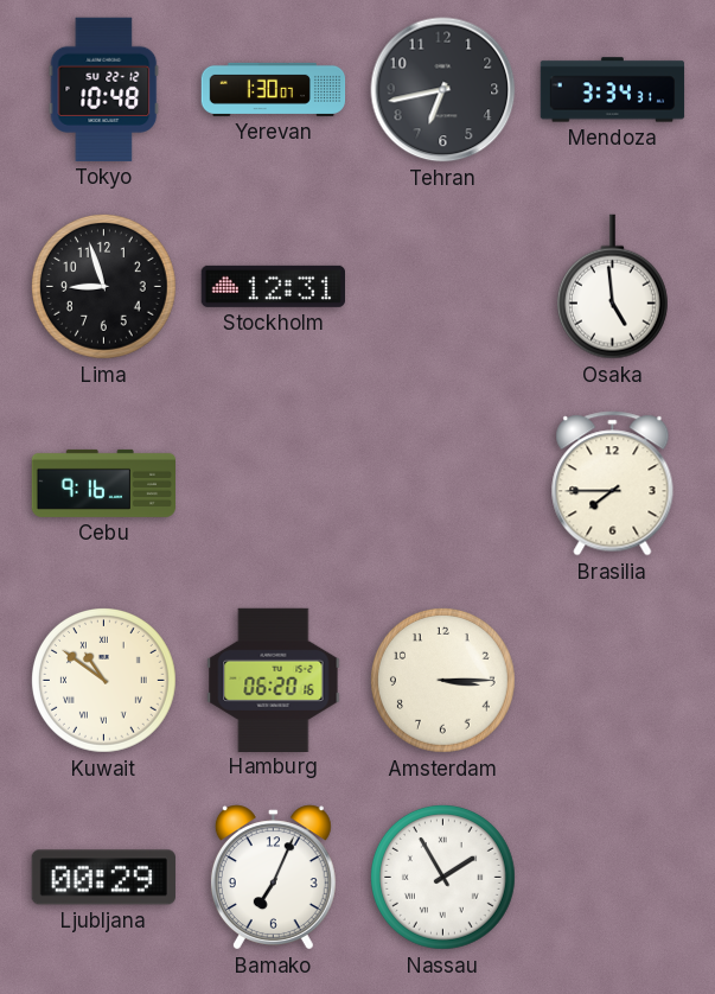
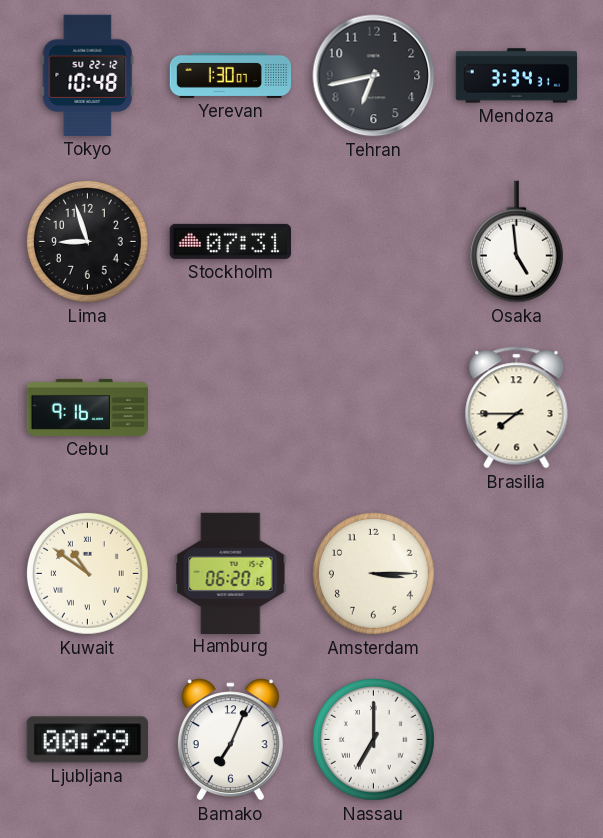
Stockholm: 12:31 -> 07:31 (230, 241)
Nassau: 1:55 -> 7:00 (373, 739)
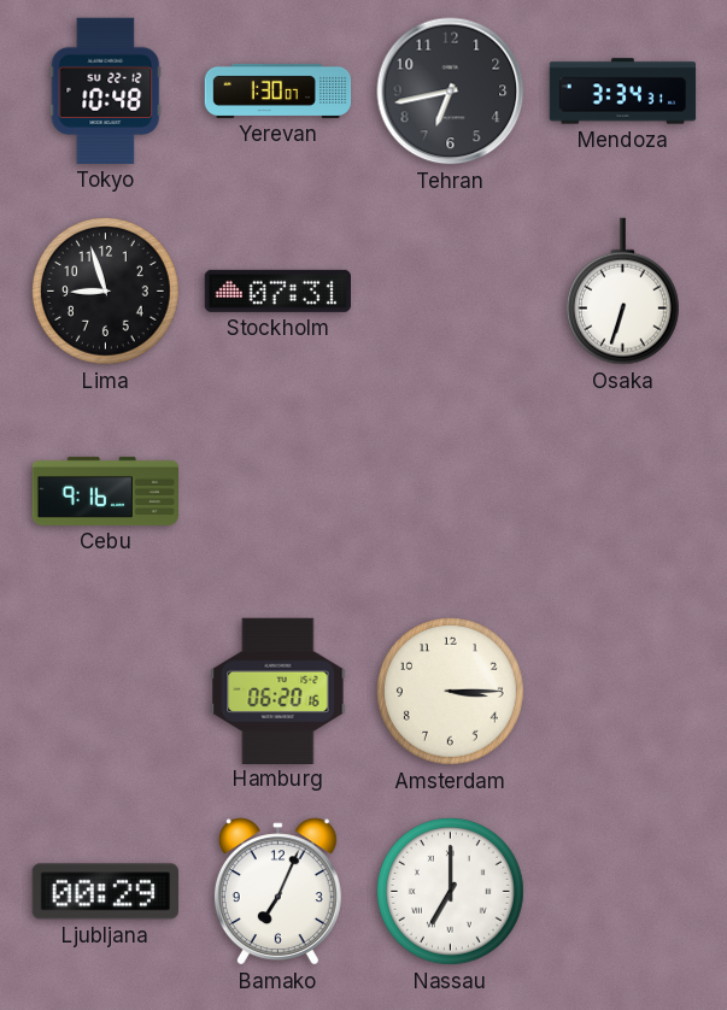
Osaka: 4:59 -> 6:33 (622, 292)
Brasilia: 7:45 -> none (517, 408)
Kuwait: 10:51 -> none (87, 573)
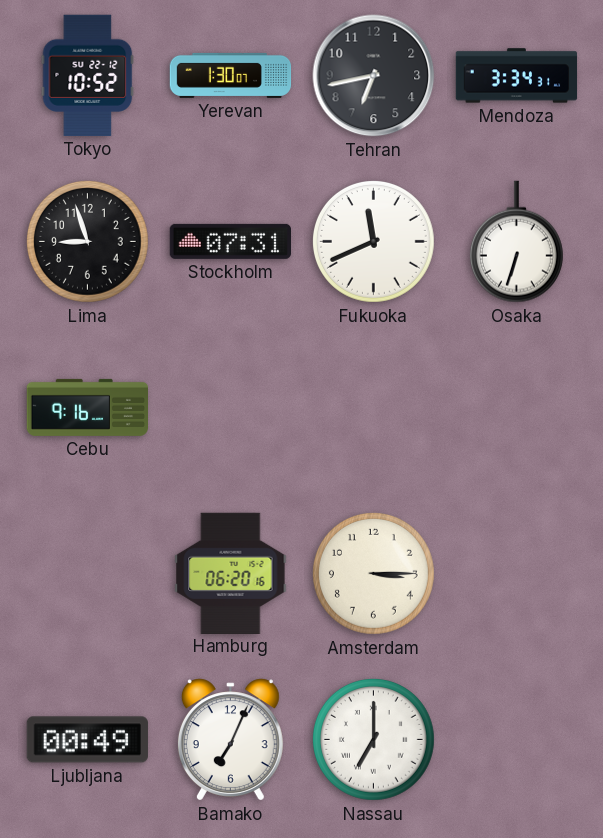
Tokyo: 10:48 -> 10:52 (88, 75)
Fukuoka: none -> 11:41 (373, 241)
Ljubljana: 00:29 -> 00:49 (87, 740)
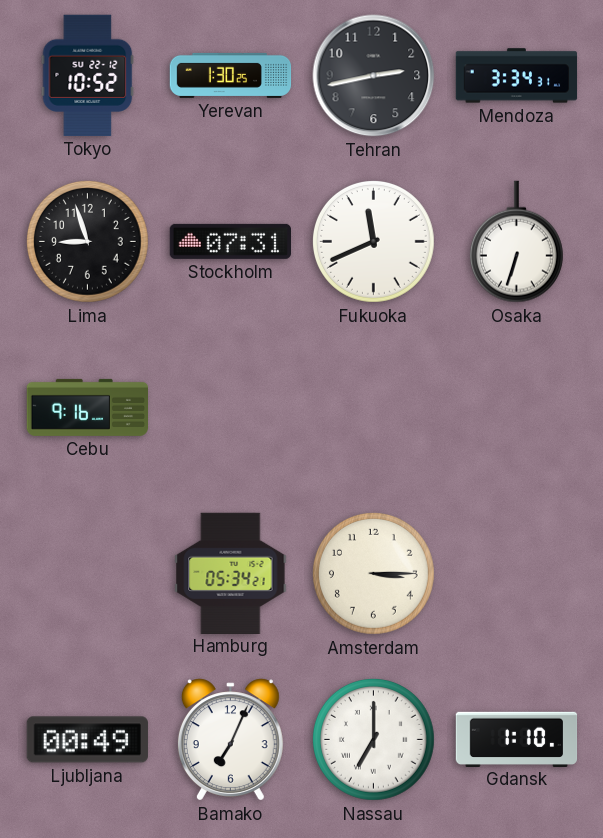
Yerevan: 1:30:07 -> 1:30:25 (231, 75)
Tehran: 6:43 -> 2:43 (374, 76)
Hamburg: 06:20 -> 05:34 (231, 573)
Gdansk: none -> 1:10 (517, 739)
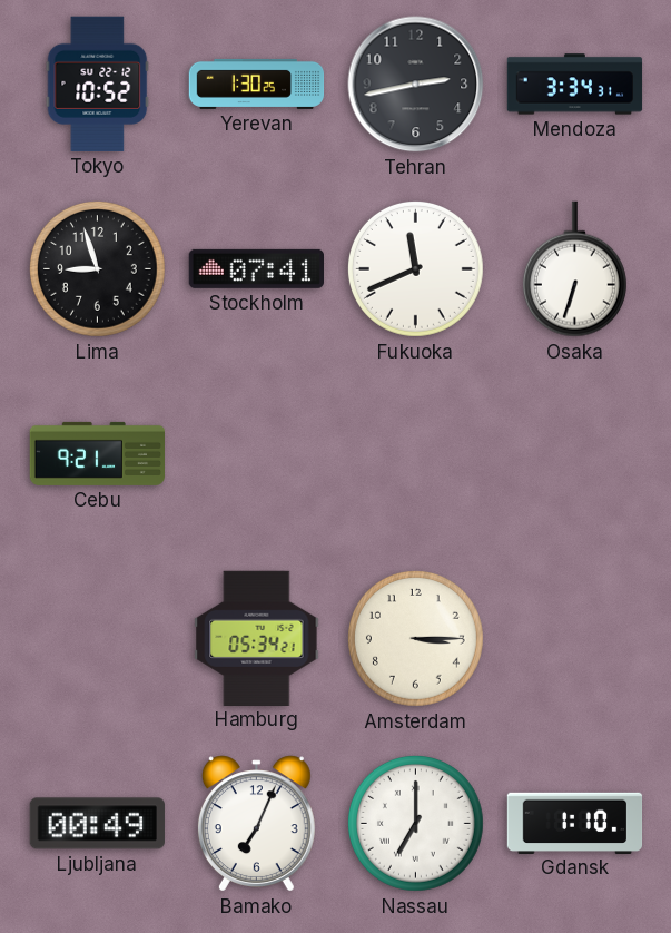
Stockholm: 07:31 -> 07:41 (256, 268)
Cebu: 9:16 -> 9:21 (97, 453)
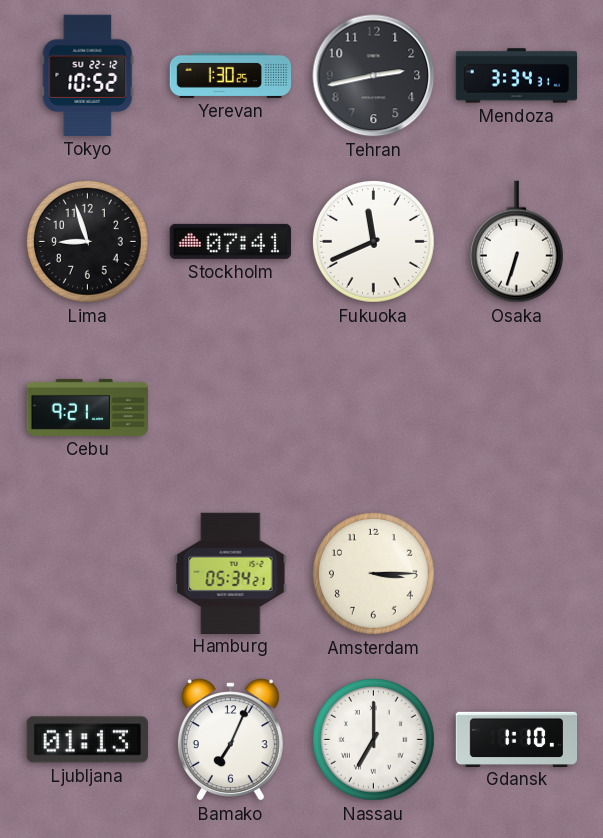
Ljubljana: 00:49 -> 01:13 (87, 740)
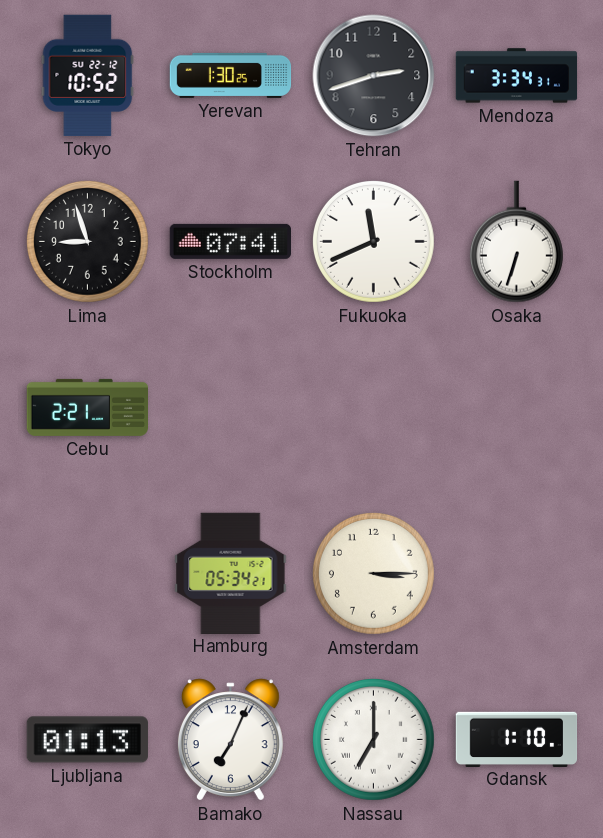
Tehran: 2:43 -> 2:42 (374, 76)
Cebu: 9:21 -> 2:21 (87, 407)
